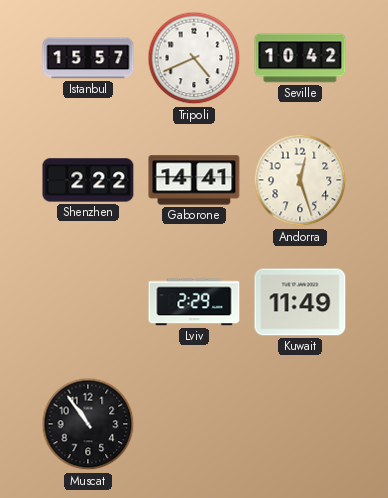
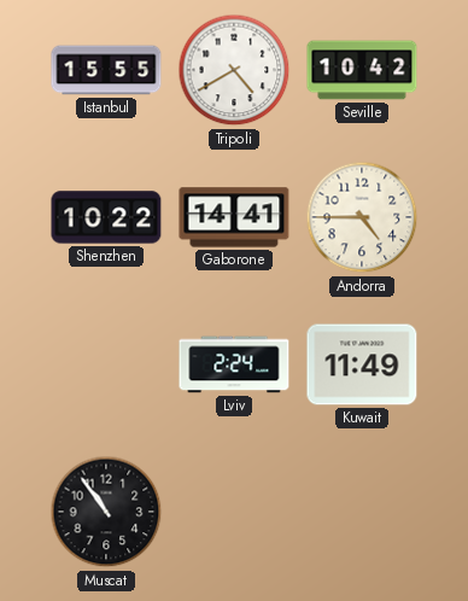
Istanbul: 15:57 -> 15:55 (106, 70)
Tripoli: 4:41 -> 4:40 (234, 70)
Shenzhen: 2:22 -> 10:22 (106, 217)
Andorra: 12:27 -> 4:45 (362, 217)
Lviv: 2:29 -> 2:24 (234, 364)
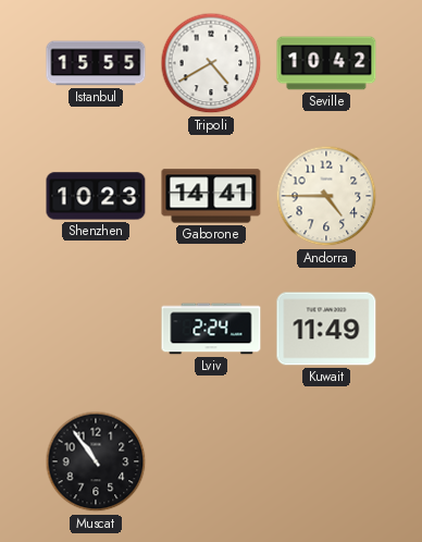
Shenzhen: 10:22 -> 10:23 (96, 196)
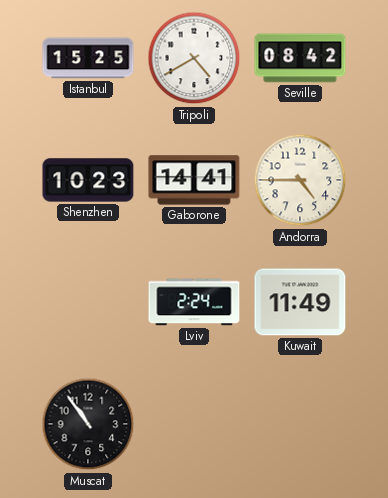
Istanbul: 15:55 -> 15:25 (88, 58)
Seville: 10:42 -> 08:42 (300, 58)
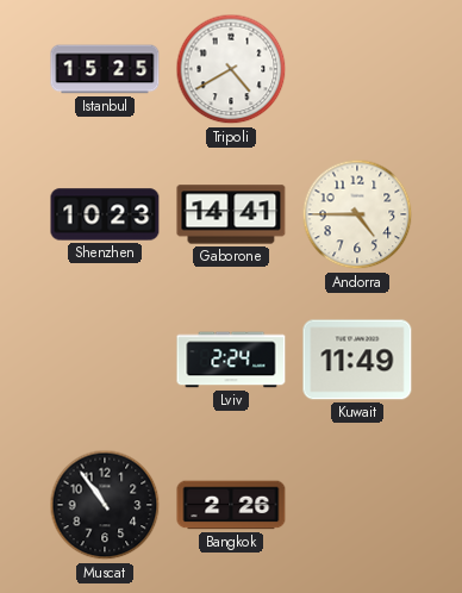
Seville: 08:42 -> none (300, 58)
Bangkok: none -> 2:26 (231, 505)
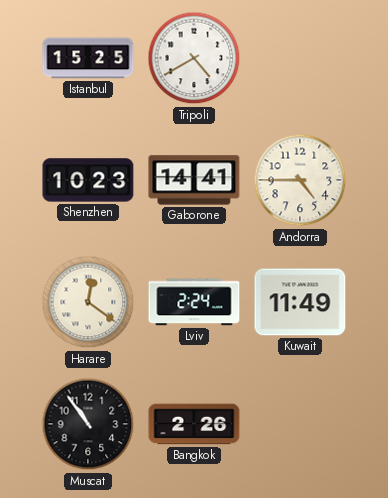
Harare: none -> 12:21 (88, 302)
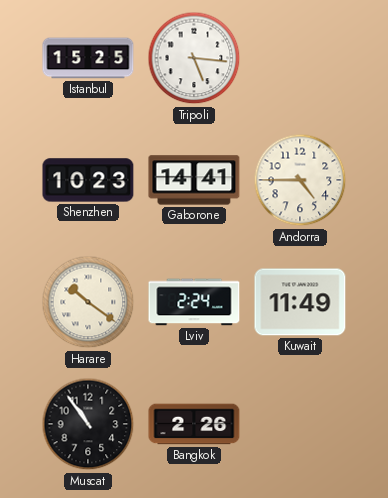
Tripoli: 4:40 -> 5:16 (194, 58)
Harare: 12:21 -> 10:21 (88, 302)
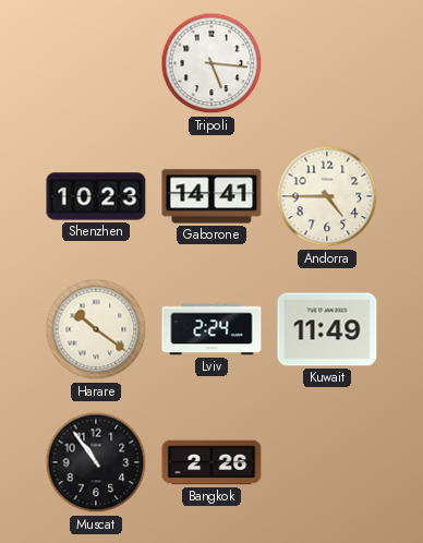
Istanbul: 15:25 -> none (88, 58)
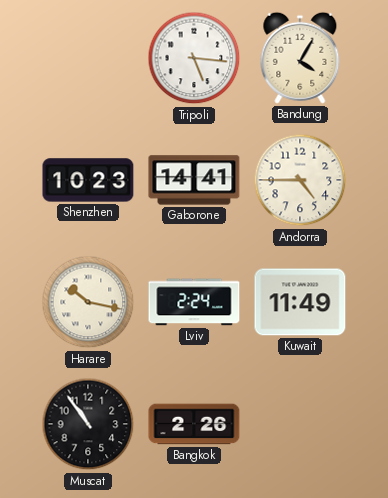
Bandung: none -> 4:05 (300, 58)
Harare: 10:21 -> 10:17 (88, 302)
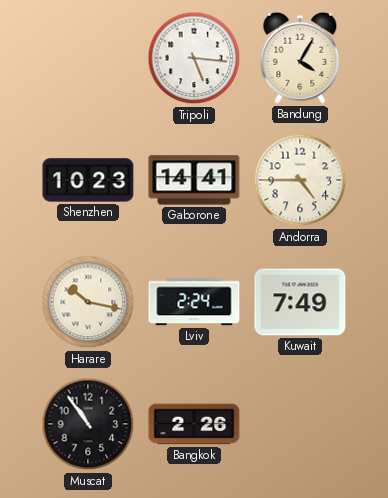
Kuwait: 11:49 -> 7:49 (300, 302)
